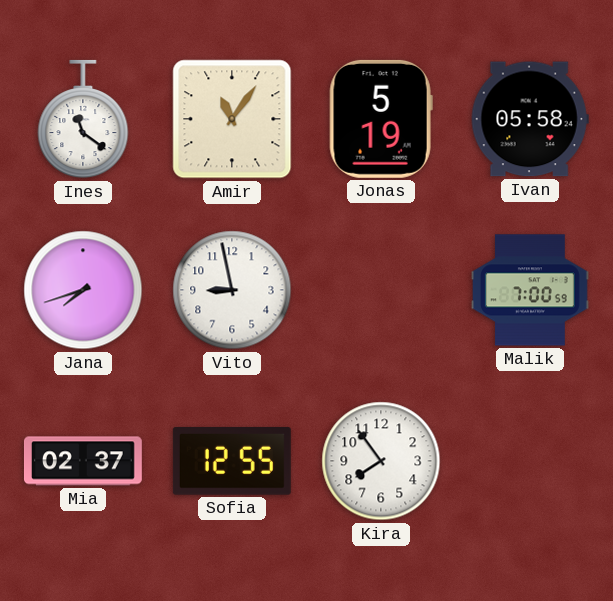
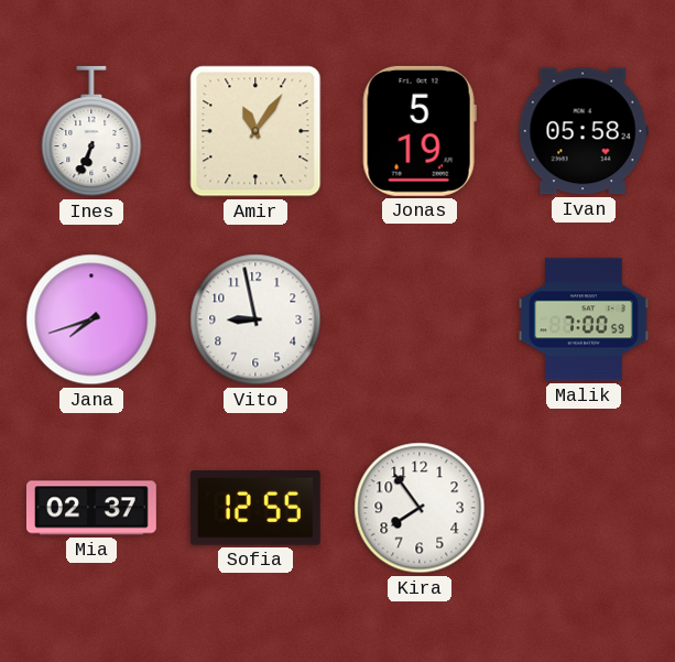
Ines: 11:21 -> 6:34 (91, 131)
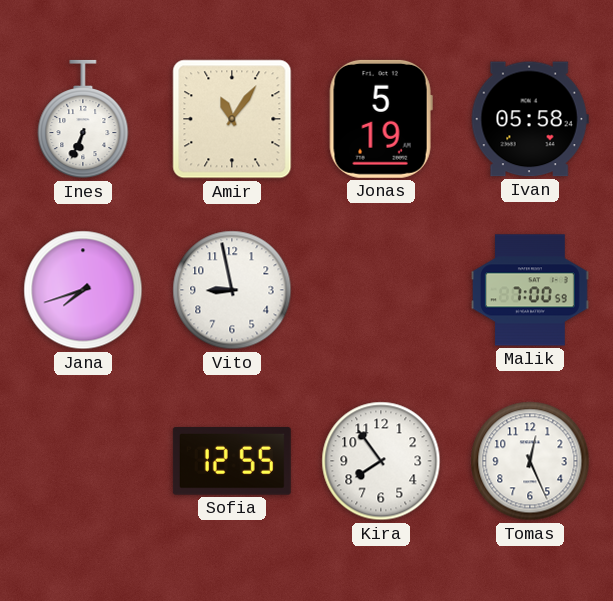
Mia: 02:37 -> none (91, 508)
Tomas: none -> 12:26 (530, 461)
